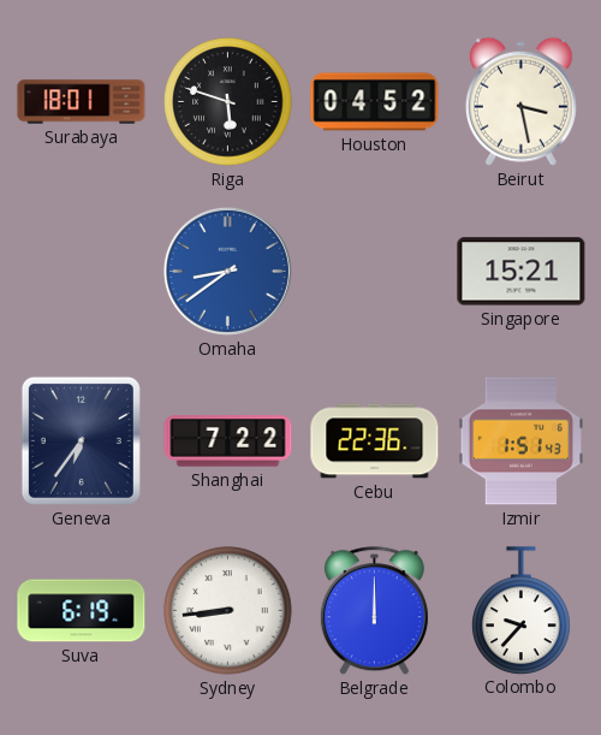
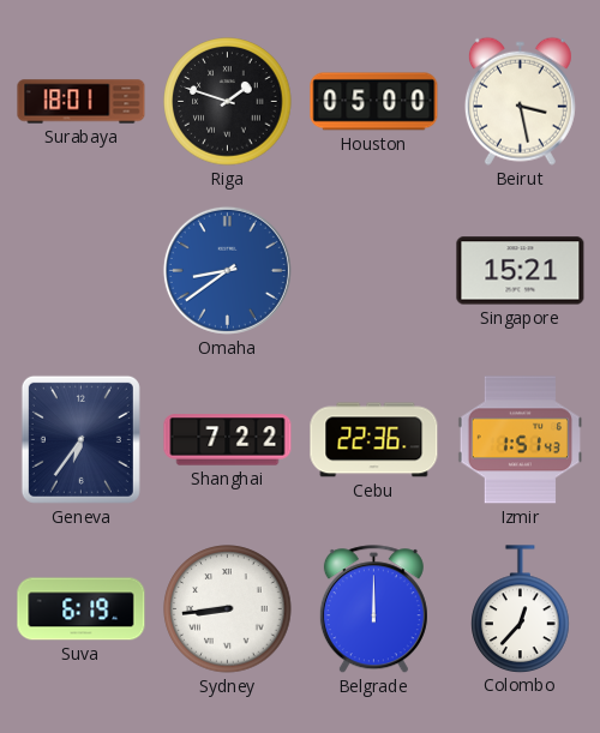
Riga: 5:48 -> 1:48 (228, 102)
Houston: 04:52 -> 05:00 (374, 102)
Colombo: 9:37 -> 12:37 (521, 608)
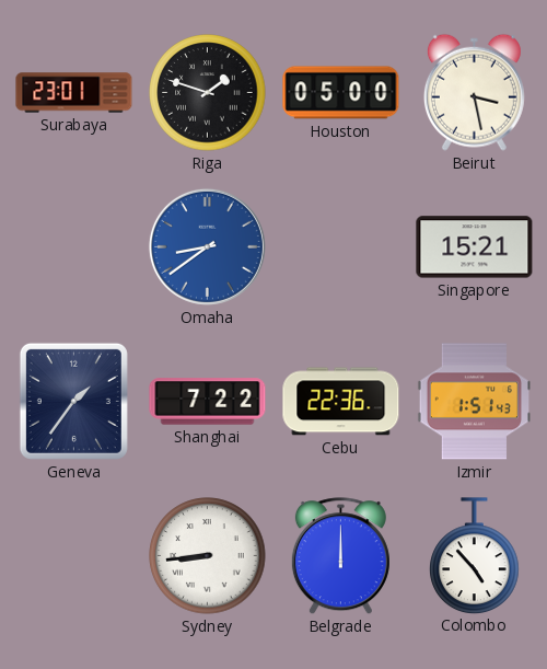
Surabaya: 18:01 -> 23:01 (74, 93)
Geneva: 6:36 -> 1:36 (73, 401)
Suva: 6:19 -> none (82, 609)
Colombo: 12:37 -> 4:53 (475, 555)
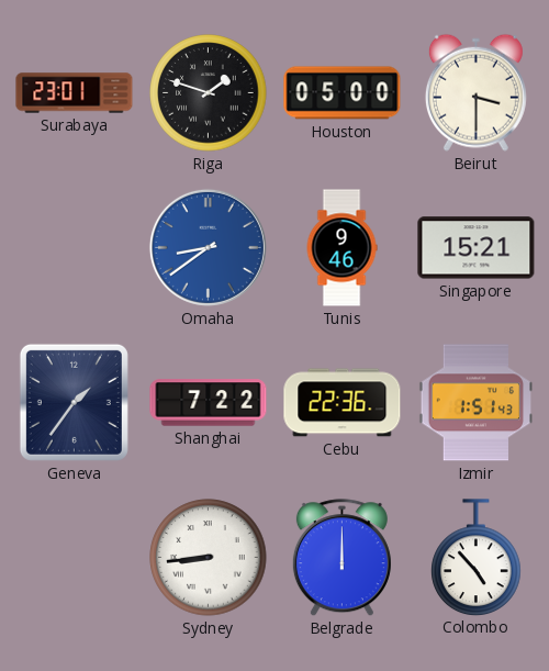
Beirut: 3:28 -> 3:30 (475, 92)
Tunis: none -> 9:46 (341, 248)
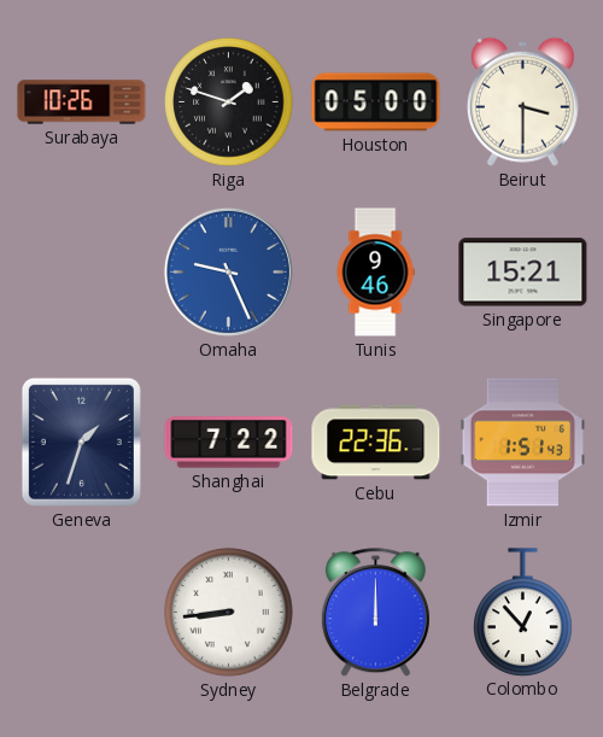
Surabaya: 23:01 -> 10:26 (82, 103)
Omaha: 8:39 -> 9:26 (228, 271)
Geneva: 1:36 -> 1:33 (81, 441)
Colombo: 4:53 -> 12:53 (523, 612)
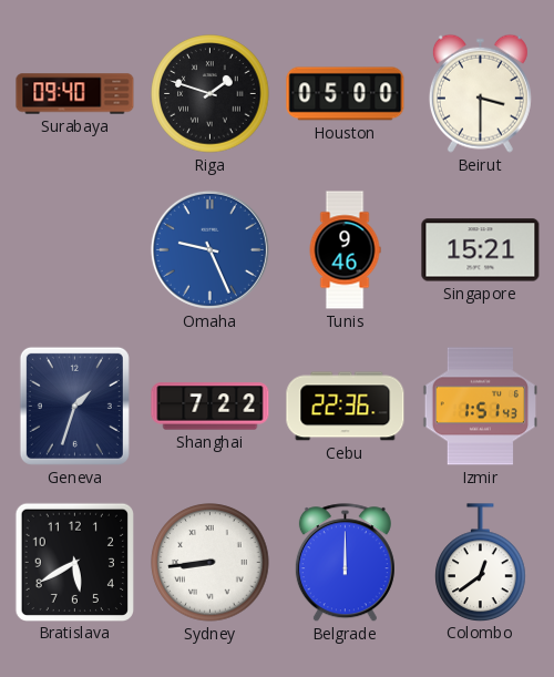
Surabaya: 10:26 -> 09:40 (75, 94)
Bratislava: none -> 5:40 (74, 562)
Colombo: 12:53 -> 12:39 (481, 562)
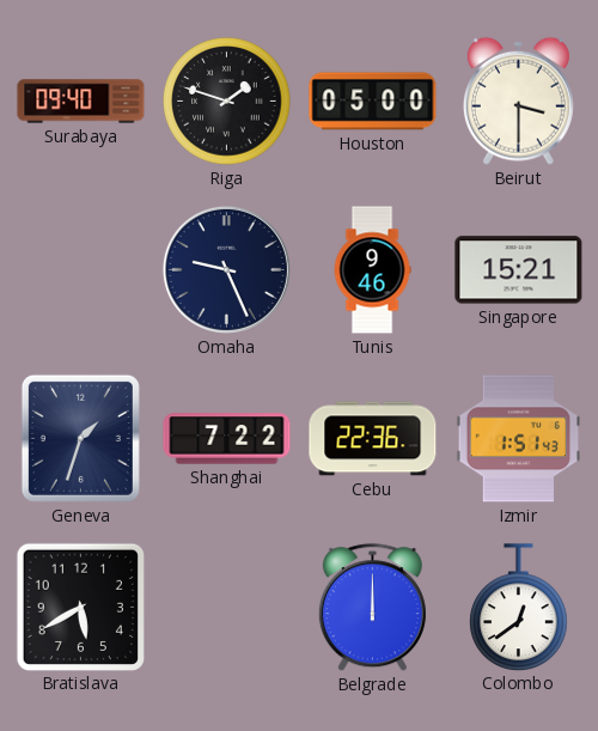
Omaha dial: blue -> navy (226, 269)
Sydney: 8:44 -> none (211, 563)
